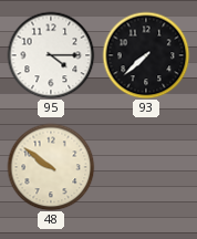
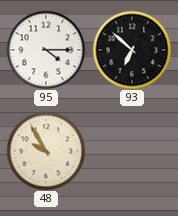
93: 7:38 -> 6:52 (132, 50)
48: 9:51 -> 9:55 (46, 151)
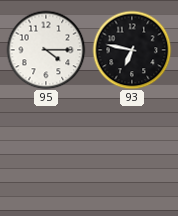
93: 6:52 -> 6:47 (132, 50)
48: 9:55 -> none (46, 151)
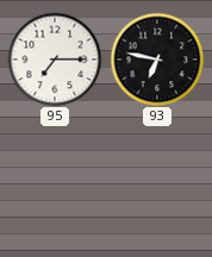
95: 4:15 -> 7:15 (55, 59)
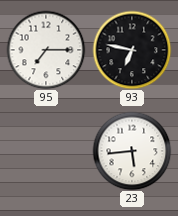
23: none -> 5:44 (132, 151)
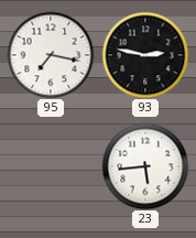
95: 7:15 -> 7:17 (51, 55)
93: 6:47 -> 2:47 (145, 55)
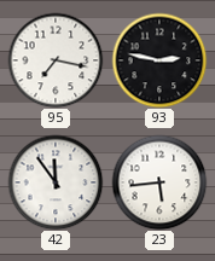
42: none -> 11:54 (56, 182)
